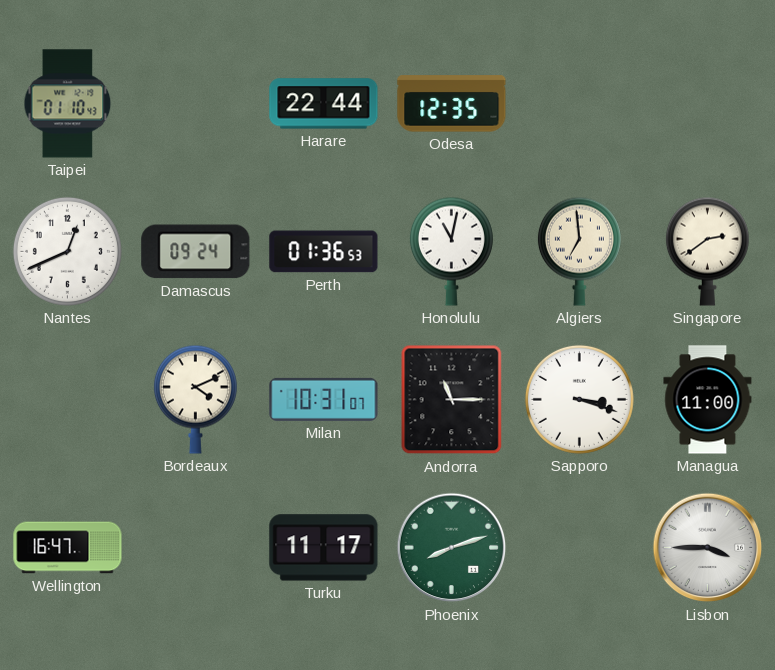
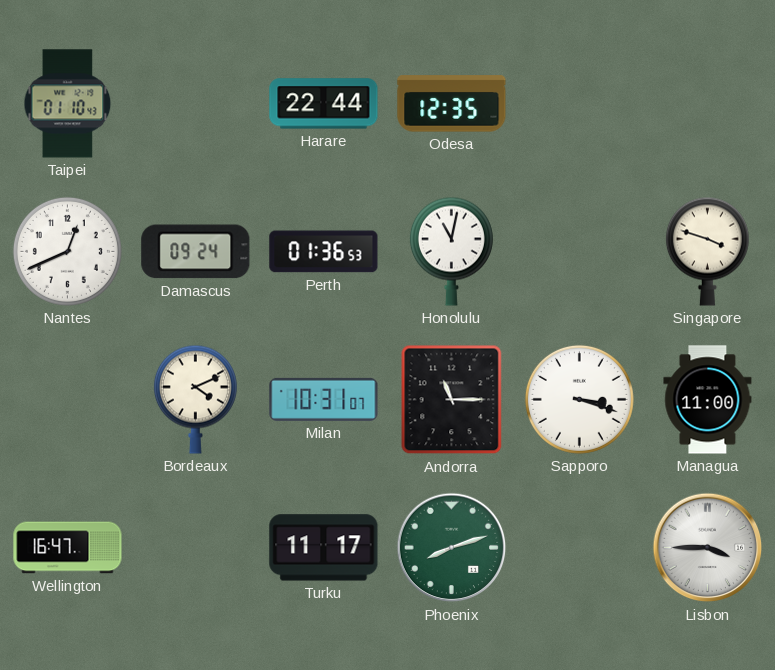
Algiers: 6:59 -> none (579, 251)
Singapore: 2:39 -> 3:48 (707, 251)
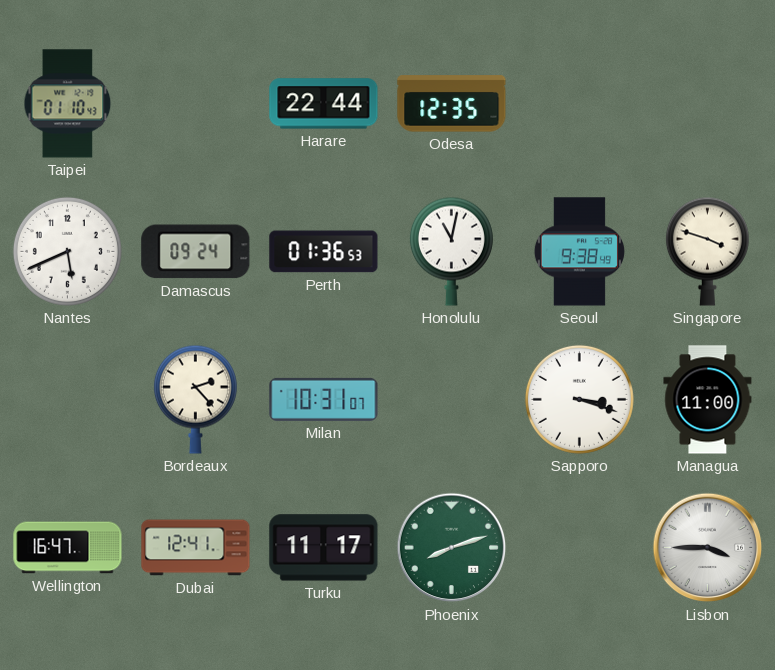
Nantes: 12:41 -> 5:41 (67, 251)
Seoul: none -> 9:38 (579, 252)
Bordeaux: 4:11 -> 2:23 (195, 399)
Andorra: 11:15 -> none (452, 400)
Dubai: none -> 12:41 (196, 548)
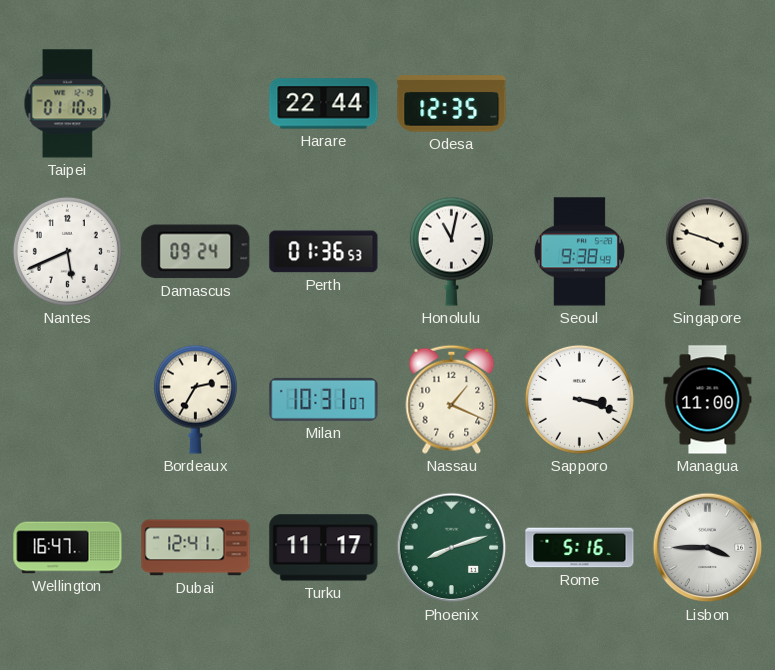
Bordeaux: 2:23 -> 2:35 (195, 399)
Nassau: none -> 1:19 (452, 399)
Rome: none -> 5:16 (580, 548)
